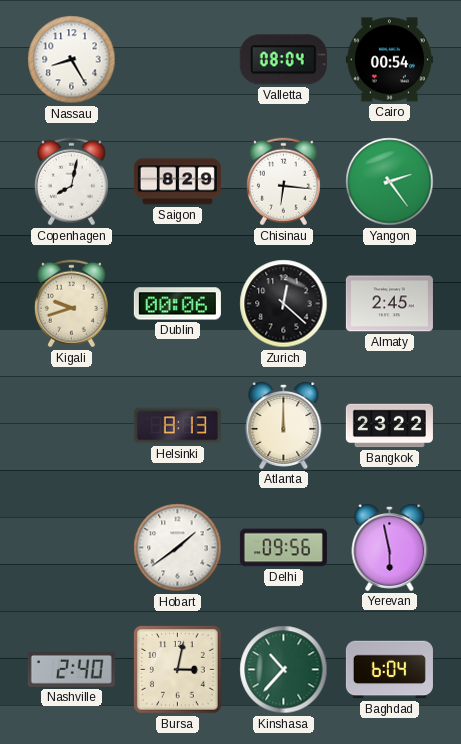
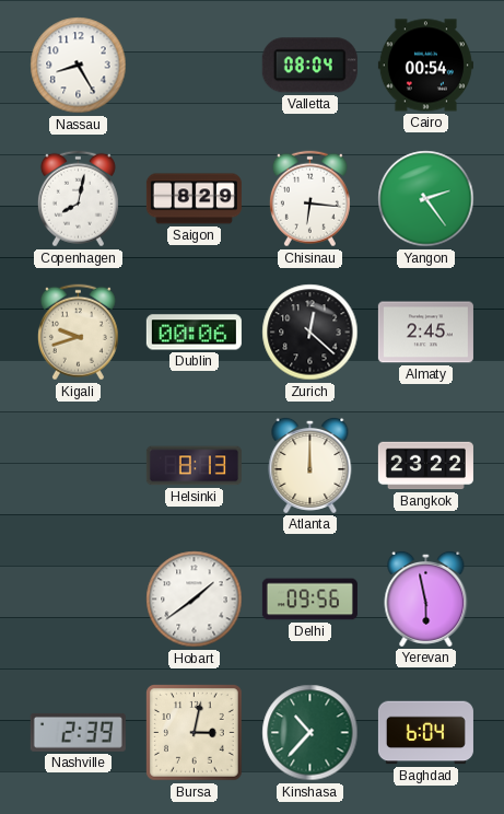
Nashville: 2:40 -> 2:39 (78, 732)
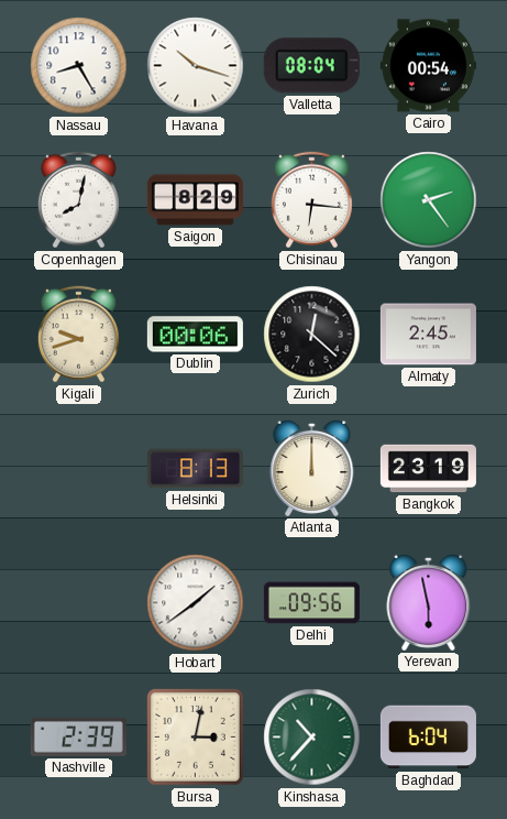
Havana: none -> 10:18 (196, 66)
Bangkok: 23:22 -> 23:19 (428, 469)
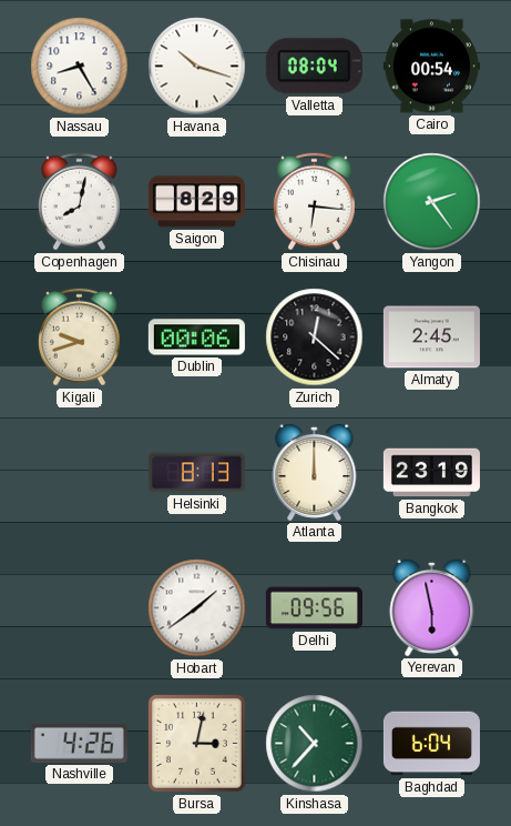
Nashville: 2:39 -> 4:26 (79, 743)
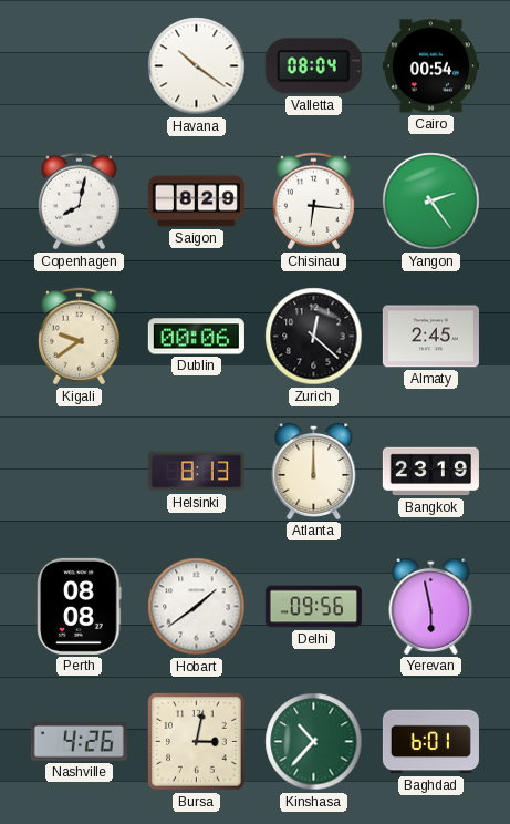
Nassau: 8:25 -> none (80, 67)
Havana: 10:18 -> 10:21 (197, 66)
Kigali: 9:42 -> 9:39 (79, 337)
Perth: none -> 08:08 (80, 606)
Baghdad: 6:04 -> 6:01 (430, 742)
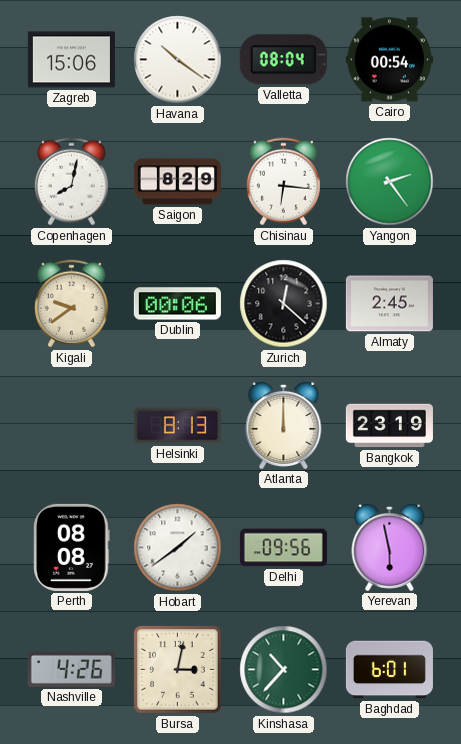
Zagreb: none -> 15:06 (71, 60)
